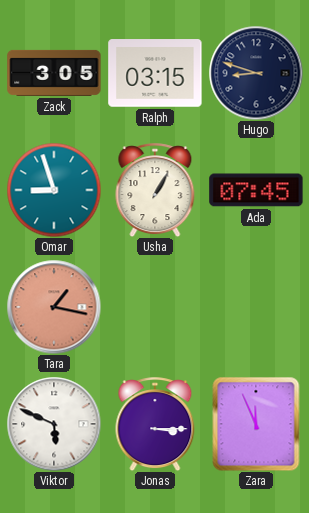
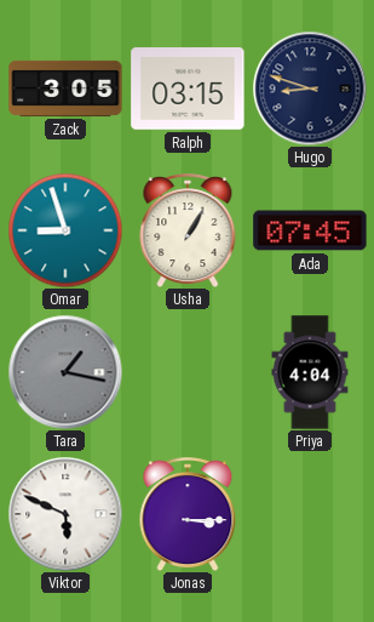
Tara dial: salmon -> grey (65, 372)
Priya: none -> 4:04 (310, 372)
Zara: 11:56 -> none (256, 424)
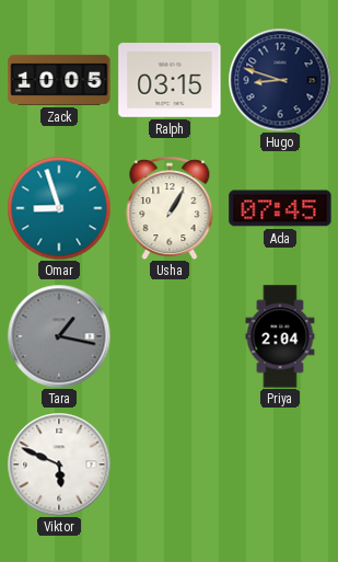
Zack: 3:05 -> 10:05 (59, 80)
Priya: 4:04 -> 2:04 (280, 336)
Jonas: 3:15 -> none (188, 514)
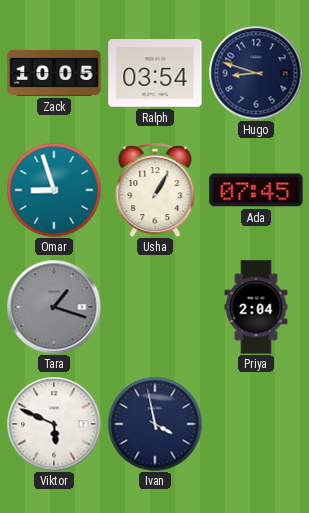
Ralph: 03:15 -> 03:54 (155, 73)
Tara: 1:17 -> 1:18 (54, 307)
Ivan: none -> 3:58 (155, 424)
